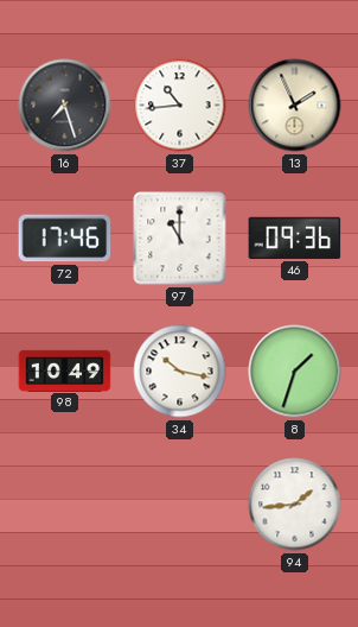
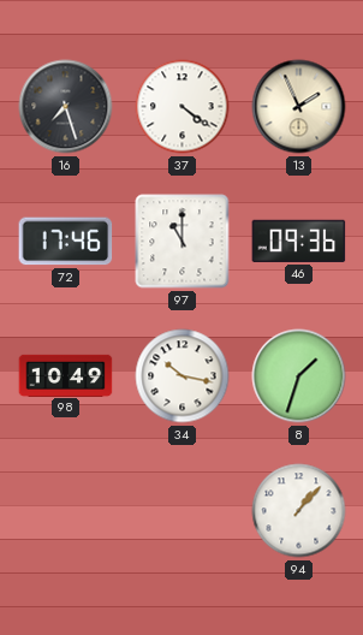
37: 10:44 -> 4:21 (183, 107)
94: 1:44 -> 1:07 (299, 511)
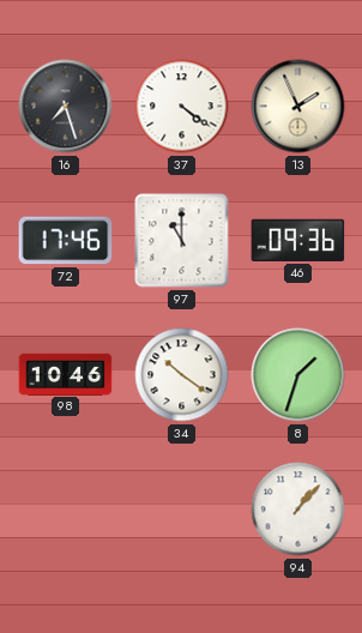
98: 10:49 -> 10:46 (66, 374)
34: 10:17 -> 10:21 (182, 375)
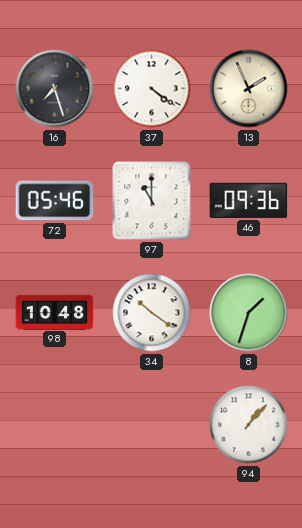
72: 17:46 -> 05:46 (55, 201)
98: 10:46 -> 10:48 (55, 312)
